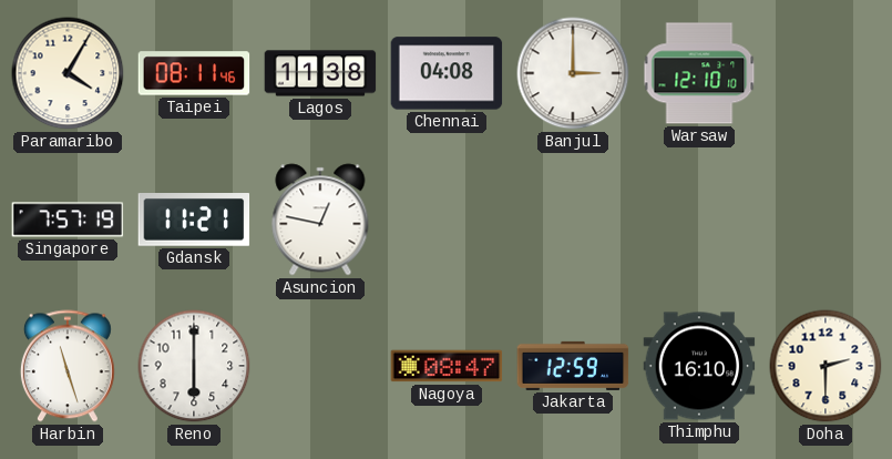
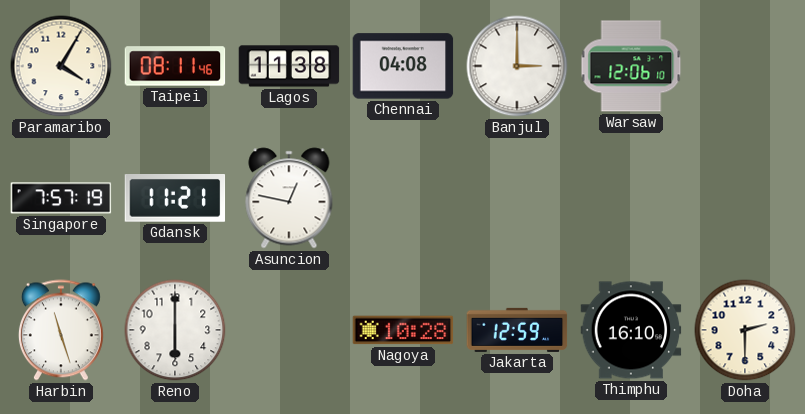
Warsaw: 12:10 -> 12:06 (631, 66)
Nagoya: 08:47 -> 10:28 (403, 330)
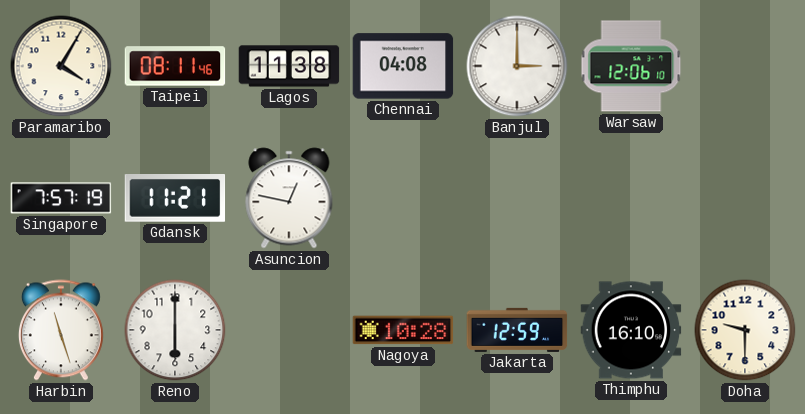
Doha: 2:30 -> 9:30 (745, 330)
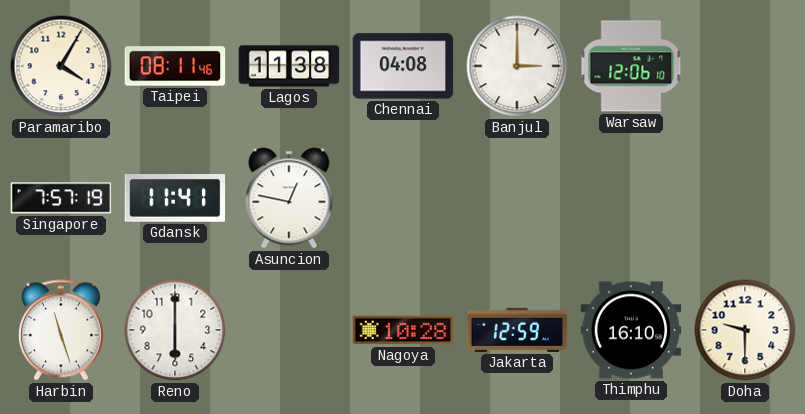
Gdansk: 11:21 -> 11:41 (175, 199)
